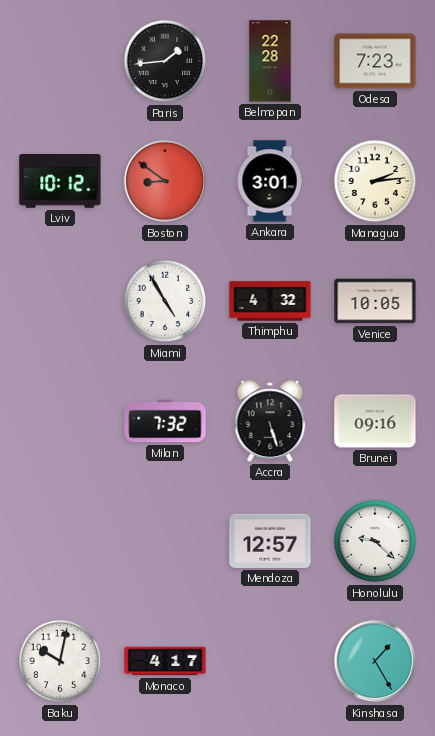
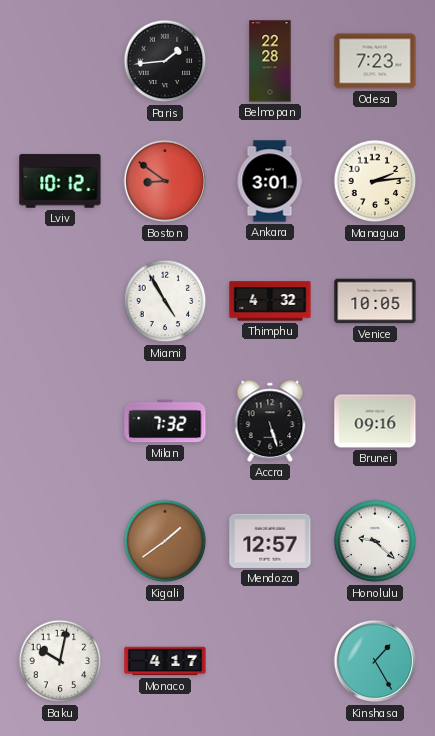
Kigali: none -> 1:39 (165, 541)
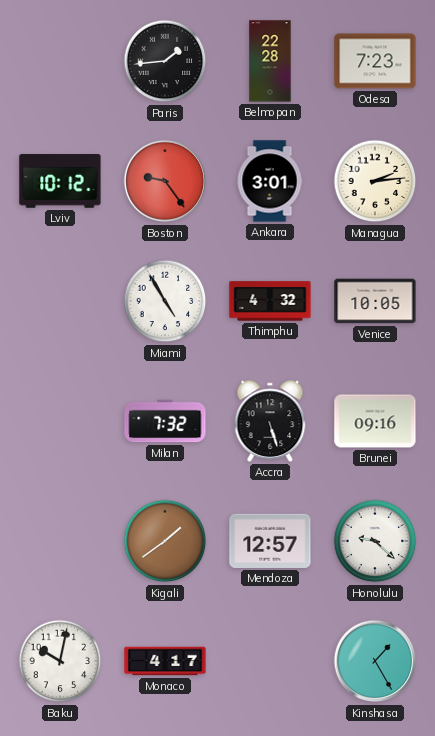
Boston: 8:51 -> 9:24 (165, 181)
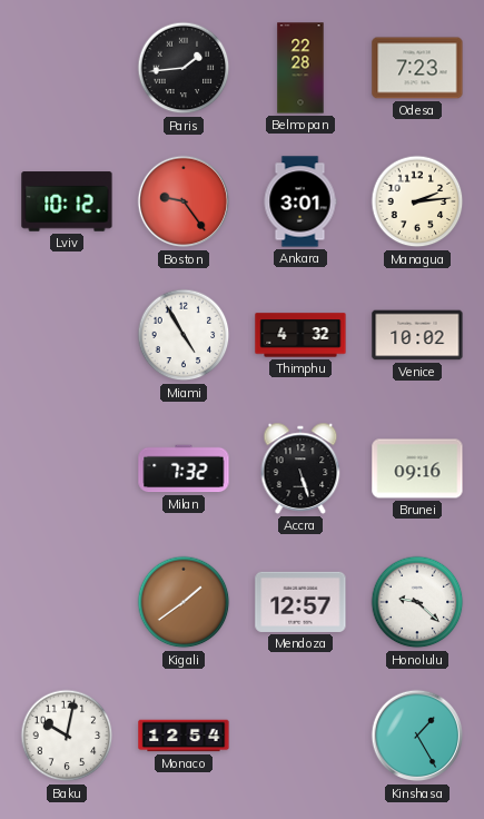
Venice: 10:05 -> 10:02 (417, 335)
Monaco: 4:17 -> 12:54 (184, 736)
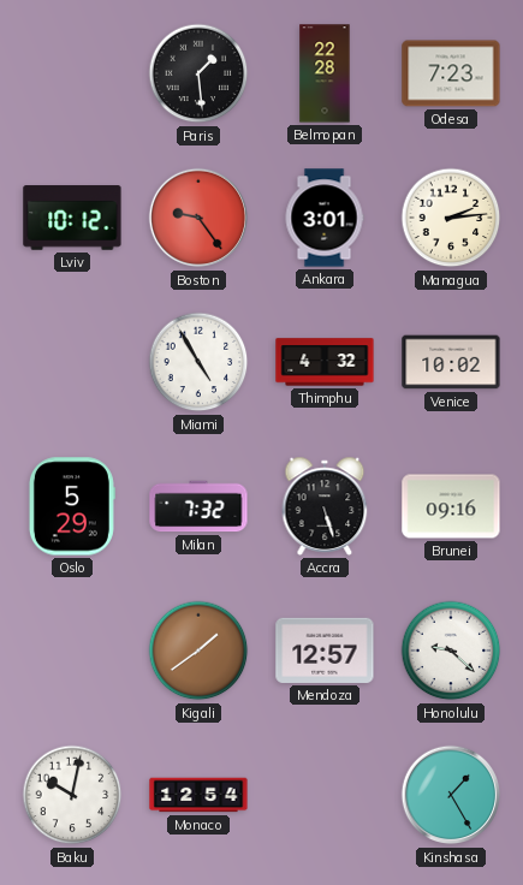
Paris: 1:44 -> 1:29 (198, 73)
Oslo: none -> 5:29 (72, 506)
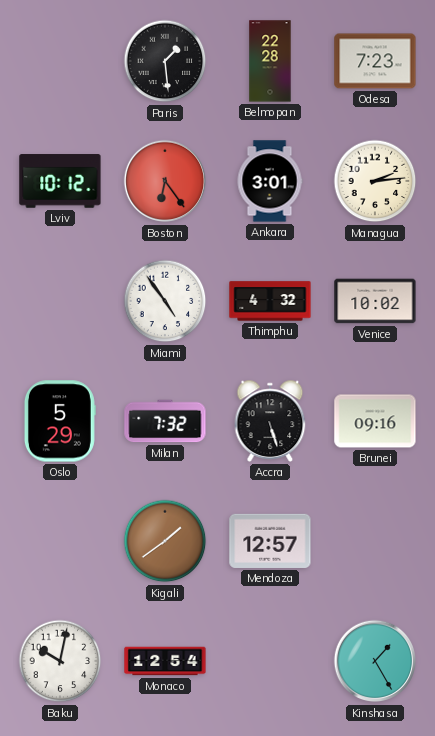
Boston: 9:24 -> 6:24 (165, 181)
Miami: 4:55 -> 4:54 (165, 301)
Honolulu: 9:22 -> none (451, 651)
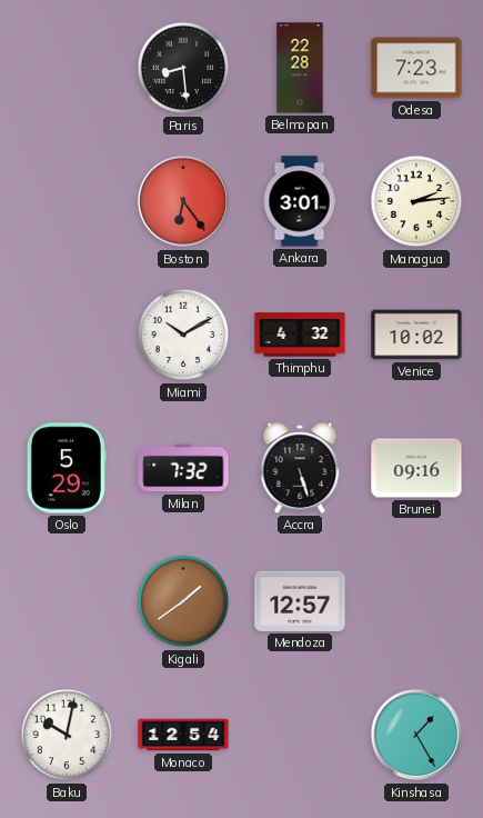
Paris: 1:29 -> 8:29 (183, 68)
Lviv: 10:12 -> none (60, 181)
Miami: 4:54 -> 10:10 (183, 335)
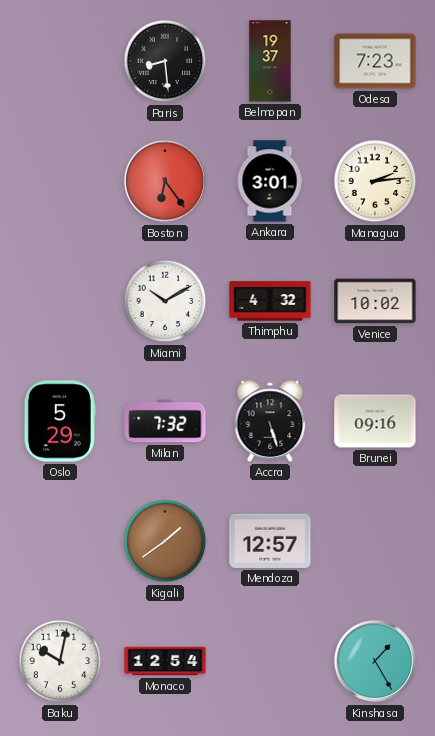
Belmopan: 22:28 -> 19:37 (270, 61)
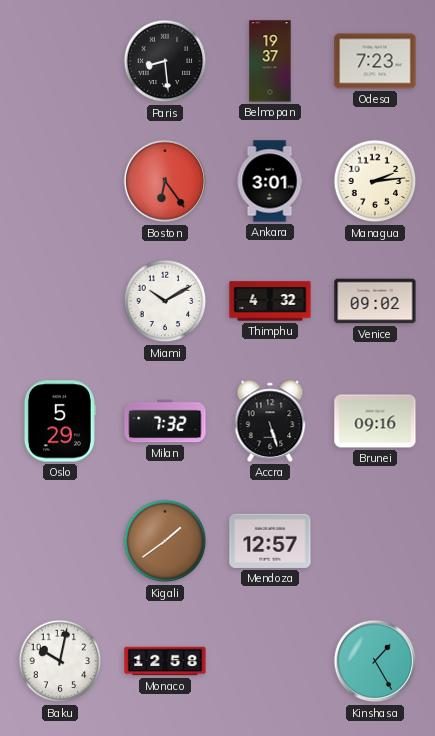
Venice: 10:02 -> 09:02 (375, 301)
Monaco: 12:54 -> 12:58 (165, 661)
